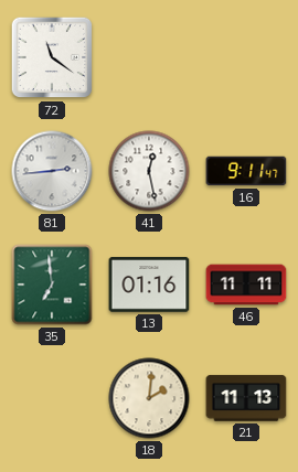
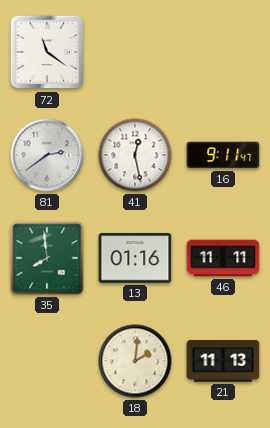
81: 2:44 -> 2:39 (47, 155)
35: 6:59 -> 7:59 (47, 258)
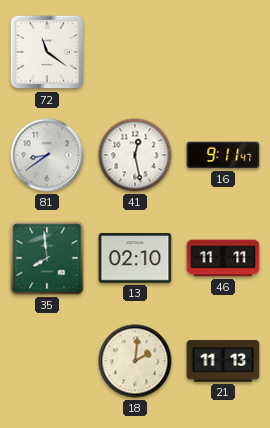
81: 2:39 -> 8:39 (47, 155)
13: 01:16 -> 02:10 (135, 258)
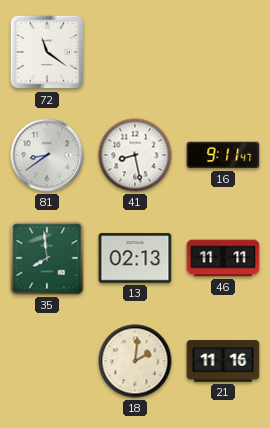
41: 12:28 -> 8:28 (135, 155)
13: 02:10 -> 02:13 (135, 258)
21: 11:13 -> 11:16 (223, 361)
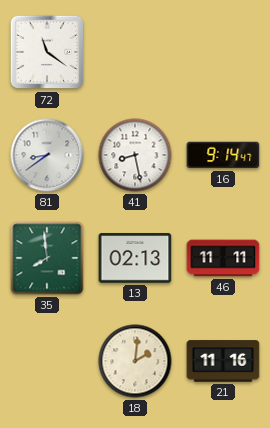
16: 9:11 -> 9:14 (223, 155)
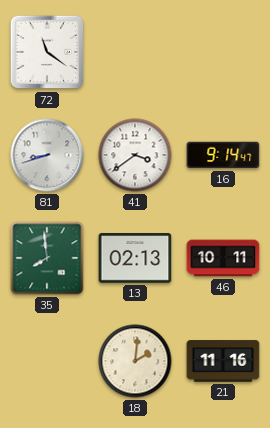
81: 8:39 -> 8:42 (47, 155)
41: 8:28 -> 3:39 (135, 155)
46: 11:11 -> 10:11 (223, 258)
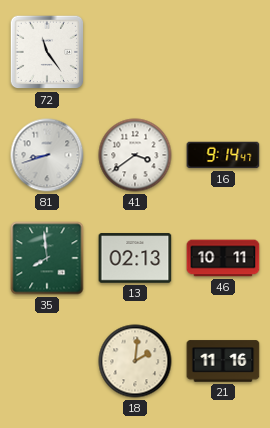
72: 11:21 -> 11:24 (47, 52)
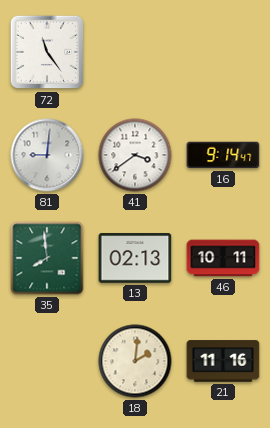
81: 8:42 -> 9:01 (47, 155)
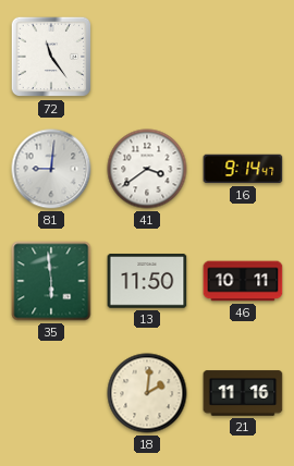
35: 7:59 -> 5:59 (51, 281)
13: 02:13 -> 11:50 (147, 281)
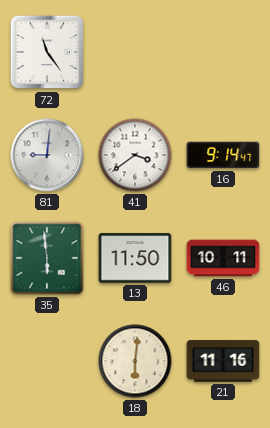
18: 2:01 -> 6:01 (135, 361)
